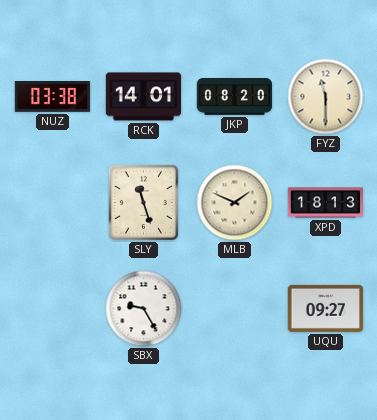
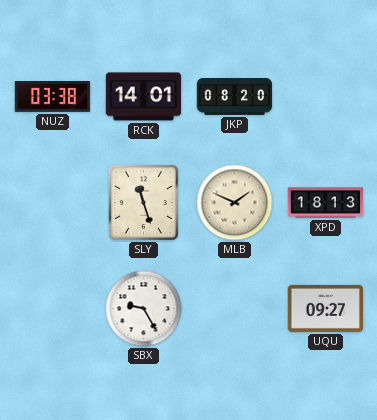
FYZ: 11:30 -> none (326, 97)
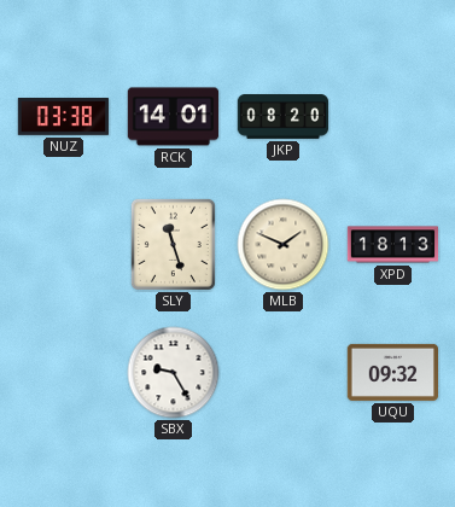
UQU: 09:27 -> 09:32 (392, 372)
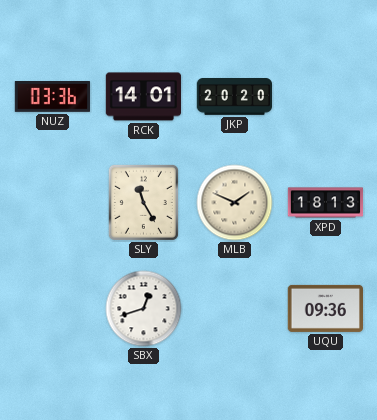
NUZ: 03:38 -> 03:36 (53, 97)
JKP: 08:20 -> 20:20 (235, 97)
SLY: 11:27 -> 11:25 (143, 202)
SBX: 9:25 -> 12:42 (144, 309)
UQU: 09:32 -> 09:36 (325, 308)
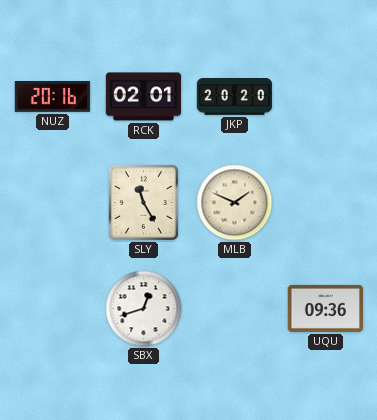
NUZ: 03:36 -> 20:16 (53, 97)
RCK: 14:01 -> 02:01 (144, 97)
XPD: 18:13 -> none (326, 203)
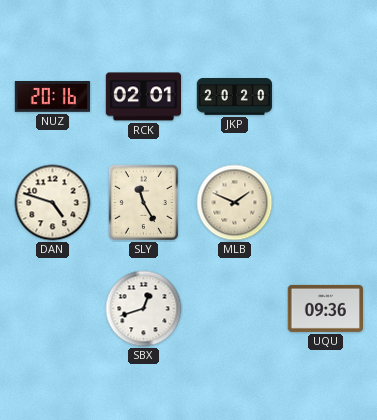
DAN: none -> 4:48 (53, 203)
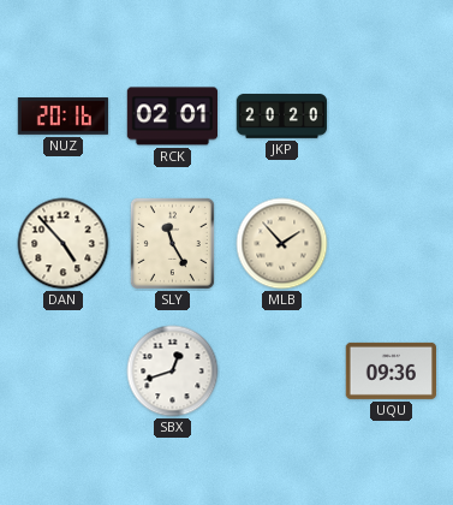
DAN: 4:48 -> 4:53 (64, 244)
MLB: 1:49 -> 1:53 (282, 244)
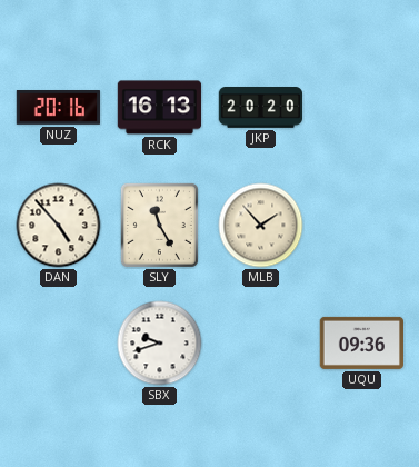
RCK: 02:01 -> 16:13 (160, 108)
SBX: 12:42 -> 9:42 (160, 344)
